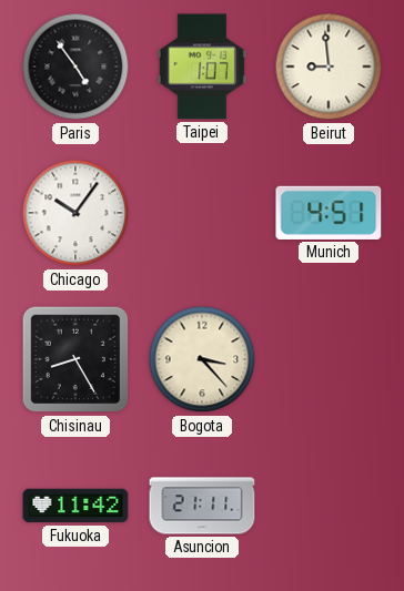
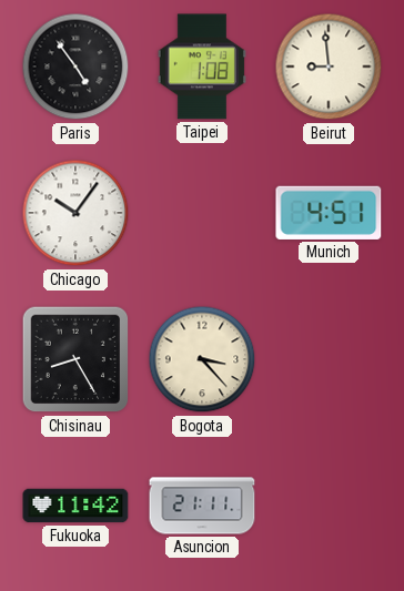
Taipei: 1:07 -> 1:08 (202, 67)
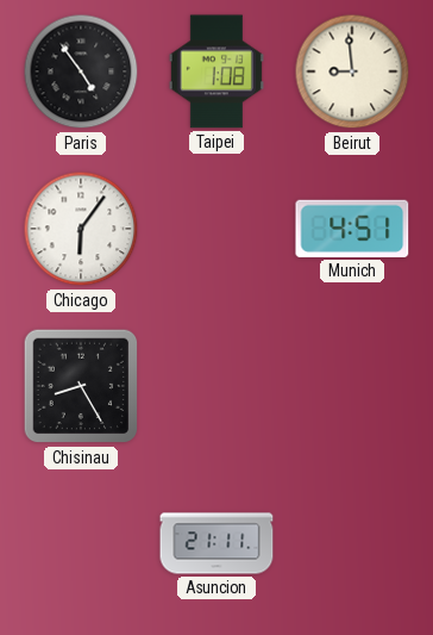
Chicago: 10:06 -> 6:06 (81, 229)
Bogota: 3:23 -> none (202, 359)
Fukuoka: 11:42 -> none (75, 506)
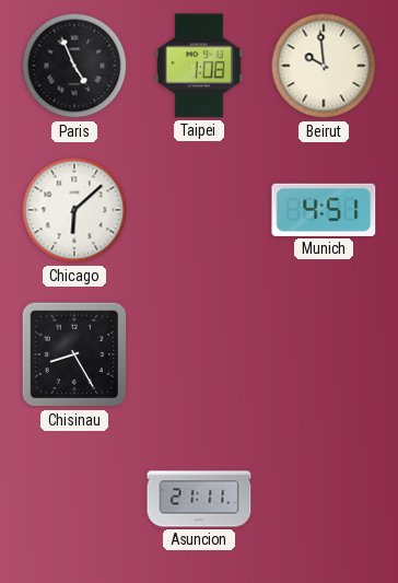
Paris: 4:54 -> 4:56 (74, 66)
Beirut: 8:59 -> 9:59 (324, 66)
Chicago: 6:06 -> 6:08 (74, 210)
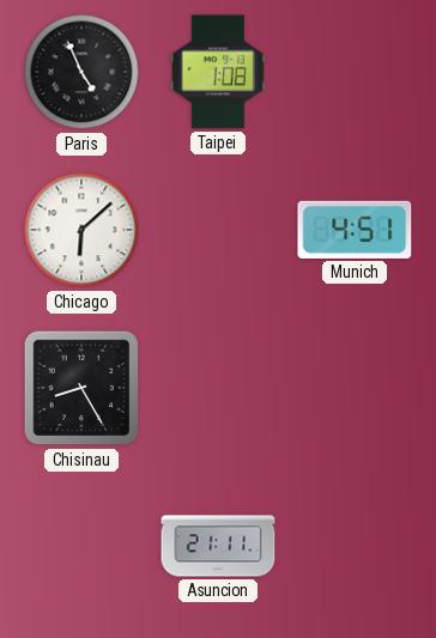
Beirut: 9:59 -> none (324, 66)
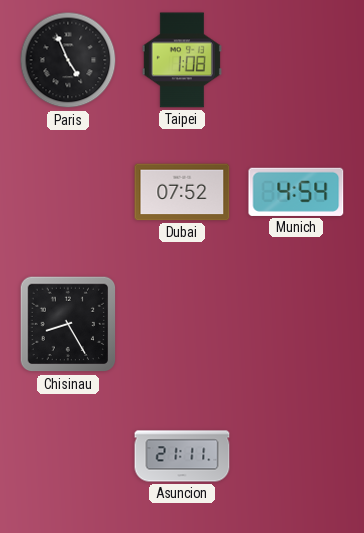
Chicago: 6:08 -> none (81, 230)
Dubai: none -> 07:52 (182, 192)
Munich: 4:51 -> 4:54 (296, 192)
